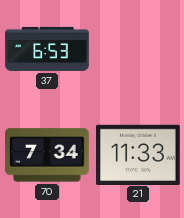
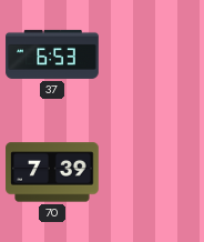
70: 7:34 -> 7:39 (52, 172)
21: 11:33 -> none (138, 154)
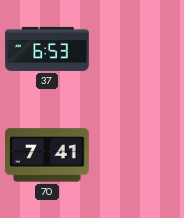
70: 7:39 -> 7:41 (47, 155)
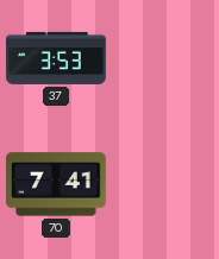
37: 6:53 -> 3:53 (56, 58)
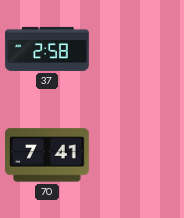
37: 3:53 -> 2:58 (47, 49)
